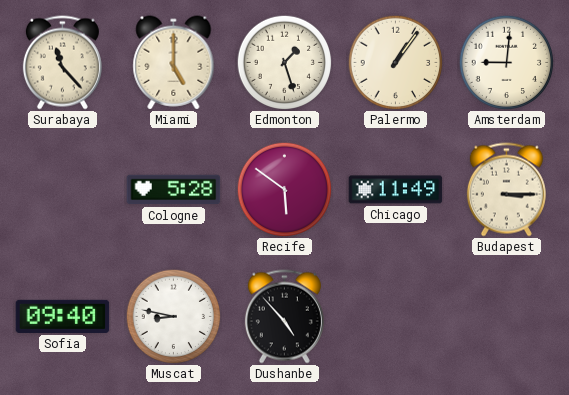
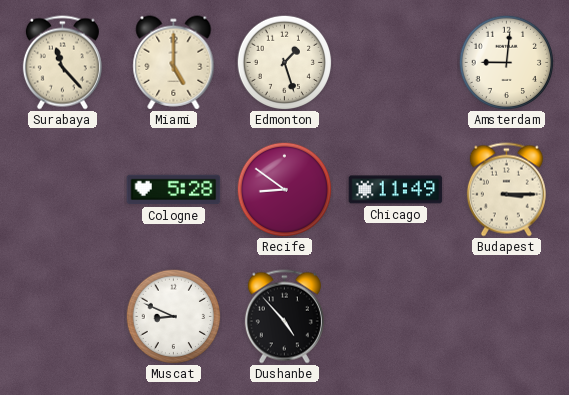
Palermo: 1:06 -> none (395, 62)
Recife: 5:51 -> 8:51 (284, 189)
Sofia: 09:40 -> none (63, 316)
Muscat: 8:47 -> 8:49 (173, 316)
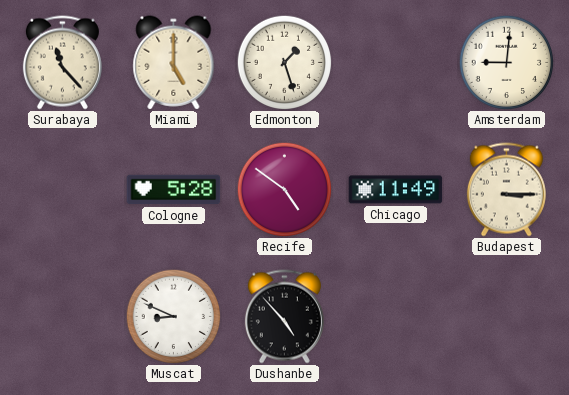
Recife: 8:51 -> 4:51 (284, 189)
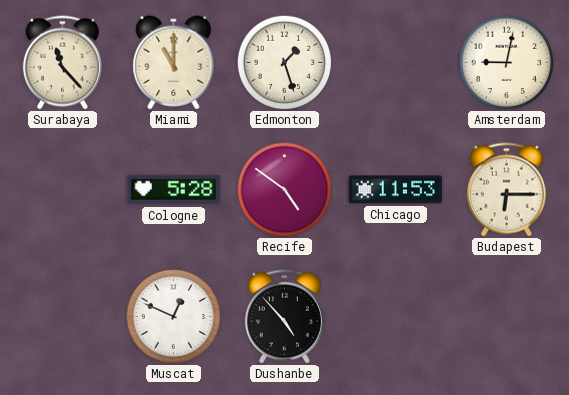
Miami: 5:00 -> 11:00 (174, 63)
Amsterdam: 9:01 -> 9:02 (506, 62)
Chicago: 11:49 -> 11:53 (396, 190)
Budapest: 3:15 -> 6:15 (506, 190)
Muscat: 8:49 -> 12:49 (173, 316)
